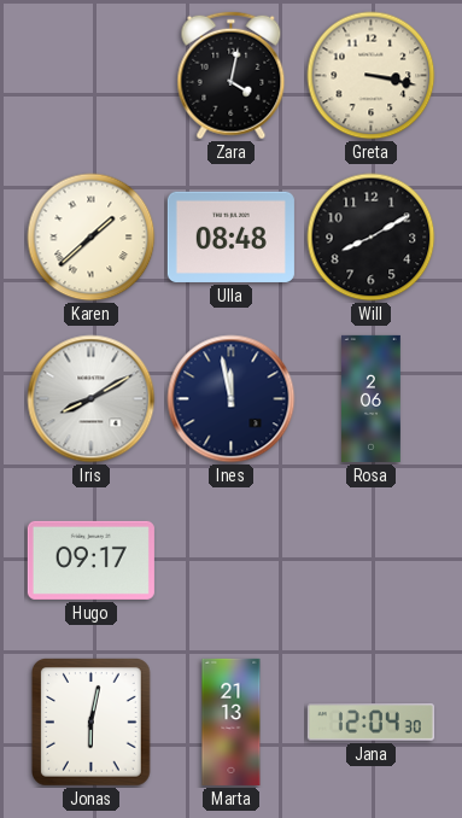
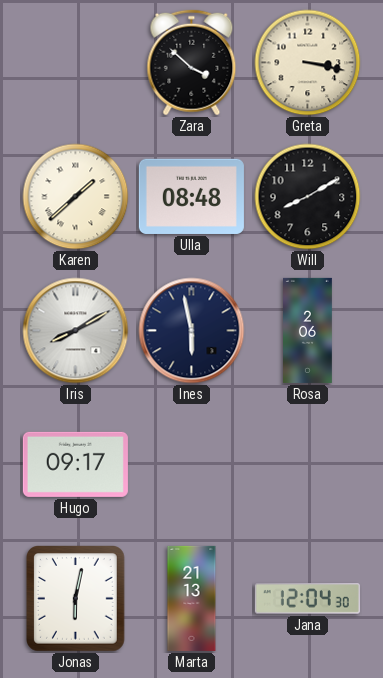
Zara: 4:02 -> 3:52 (192, 63)
Ines: 11:58 -> 5:58 (192, 331)
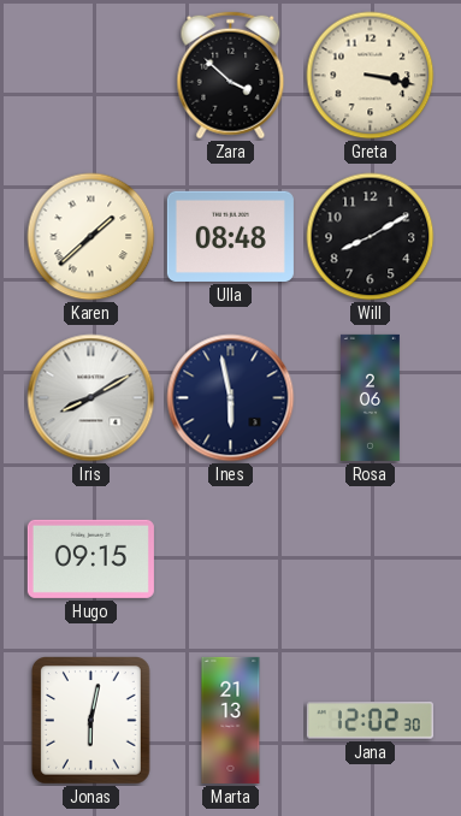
Hugo: 09:17 -> 09:15 (90, 558)
Jana: 12:04 -> 12:02 (370, 721)
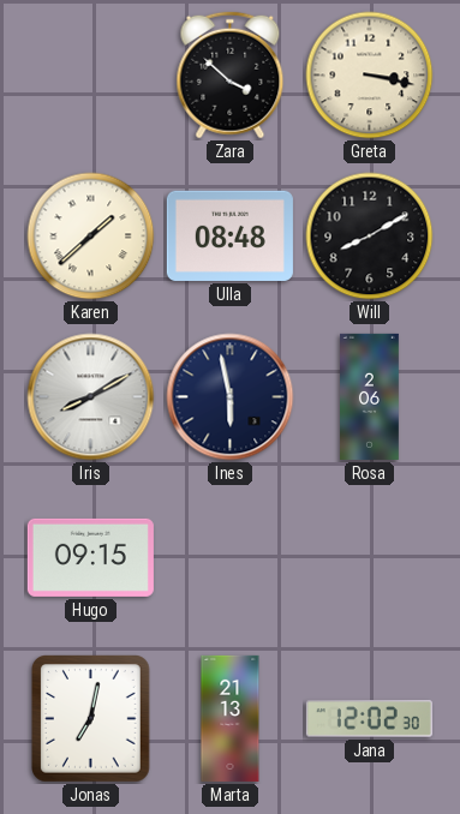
Jonas: 6:02 -> 7:02 (91, 719)
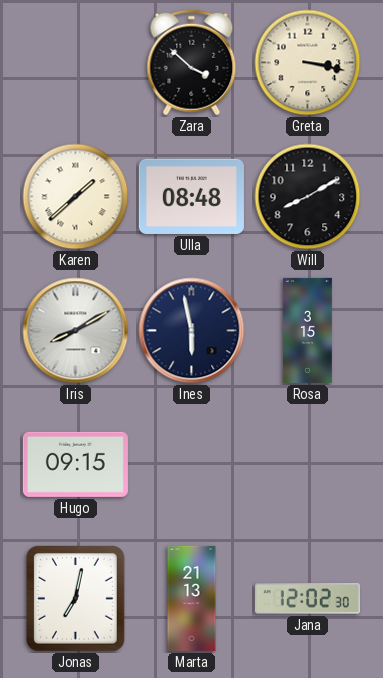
Rosa: 2:06 -> 3:15 (308, 330)
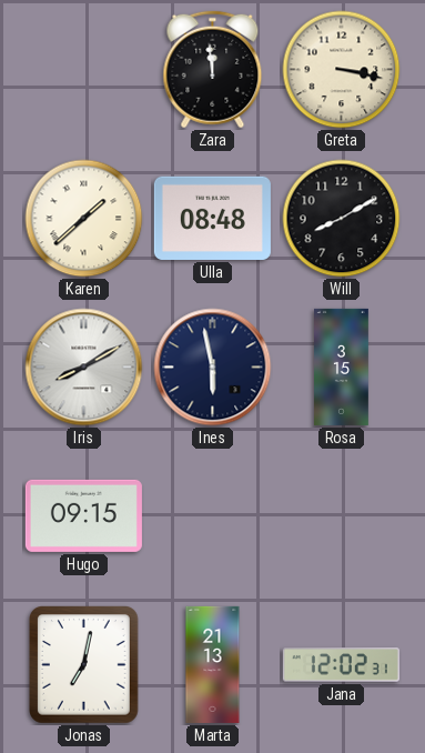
Zara: 3:52 -> 11:59 (213, 70)
Jana: 12:02:30 -> 12:02:31 (341, 665)
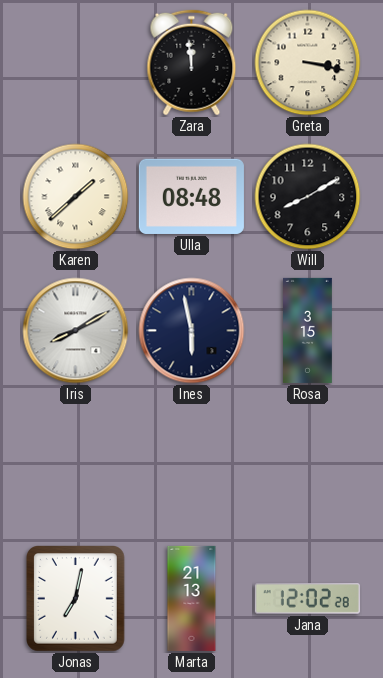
Hugo: 09:15 -> none (83, 515)
Jana: 12:02:31 -> 12:02:28 (307, 599)
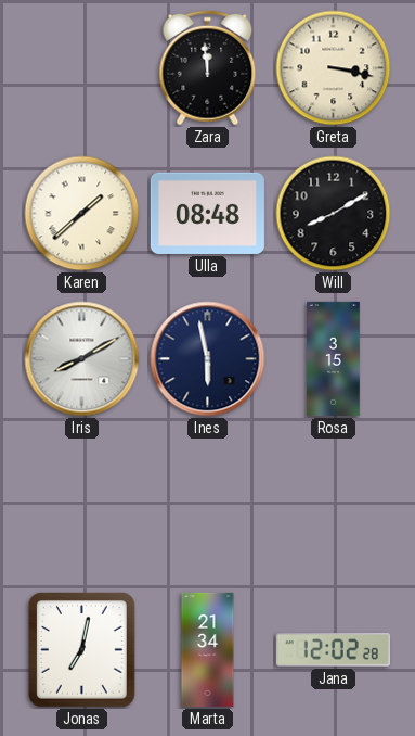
Marta: 21:13 -> 21:34 (208, 649)
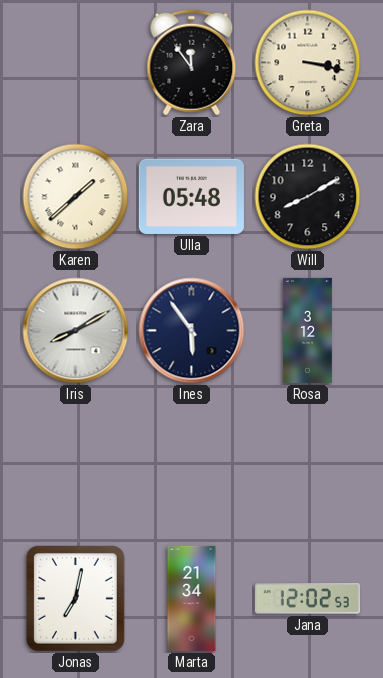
Zara: 11:59 -> 11:54 (192, 63)
Ulla: 08:48 -> 05:48 (191, 196)
Ines: 5:58 -> 5:54 (192, 331)
Rosa: 3:15 -> 3:12 (308, 330)
Jana: 12:02:28 -> 12:02:53 (307, 599)
